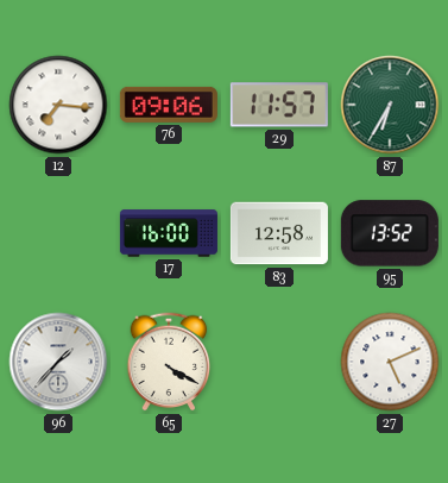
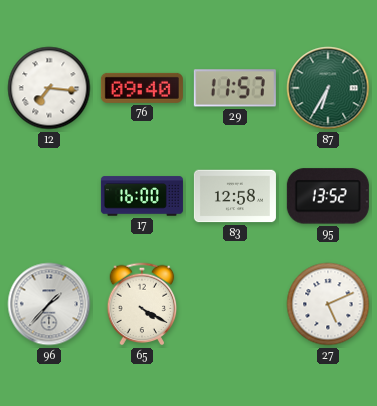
76: 09:06 -> 09:40 (142, 88)
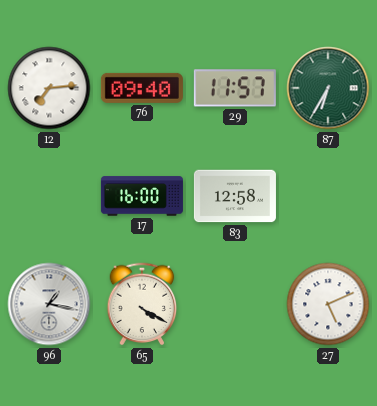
12: 7:16 -> 7:14 (49, 88)
95: 13:52 -> none (328, 196)
96: 1:37 -> 1:17 (49, 304)
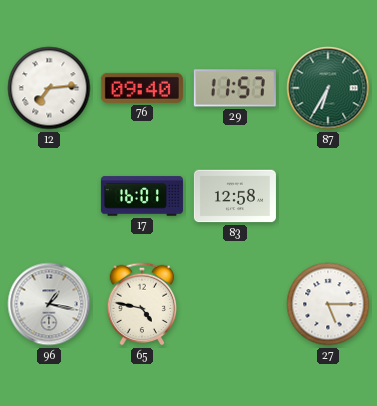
17: 16:00 -> 16:01 (142, 196)
65: 4:20 -> 4:47 (142, 304)
27: 5:11 -> 5:15 (328, 304)
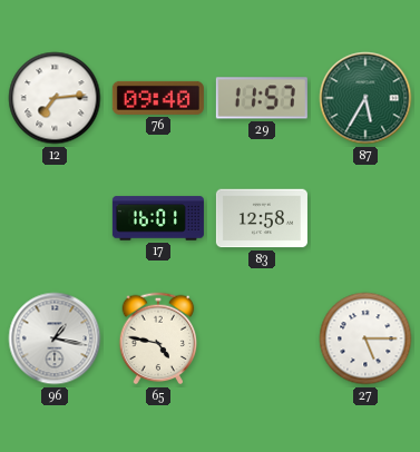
87: 6:35 -> 5:35 (365, 98)
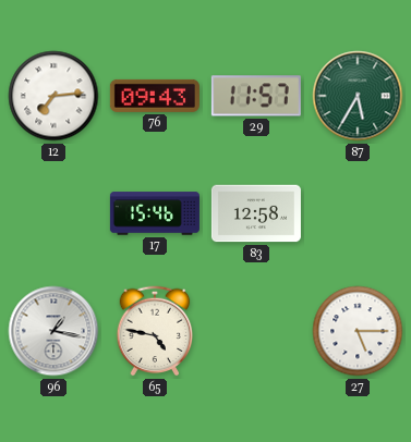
76: 09:40 -> 09:43 (155, 96)
17: 16:01 -> 15:46 (155, 213)
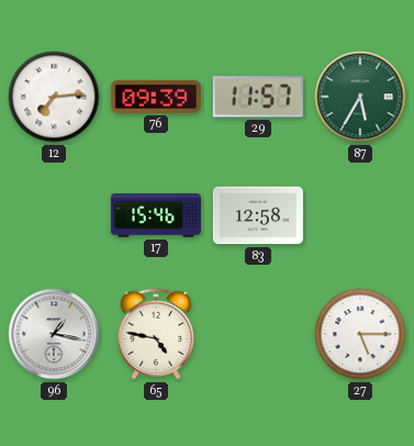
76: 09:43 -> 09:39 (156, 97)
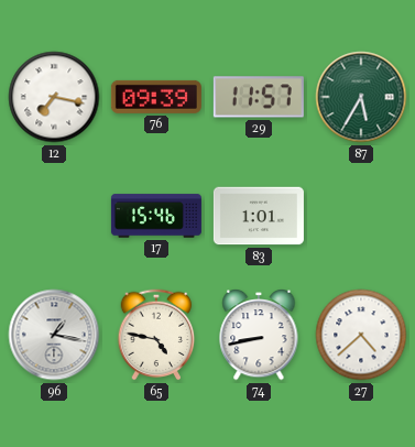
12: 7:14 -> 7:17 (54, 97)
83: 12:58 -> 1:01 (259, 216)
74: none -> 8:43 (259, 335)
27: 5:15 -> 4:38 (361, 335)
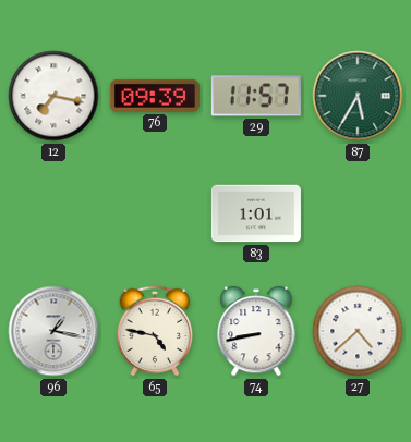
17: 15:46 -> none (156, 216)
